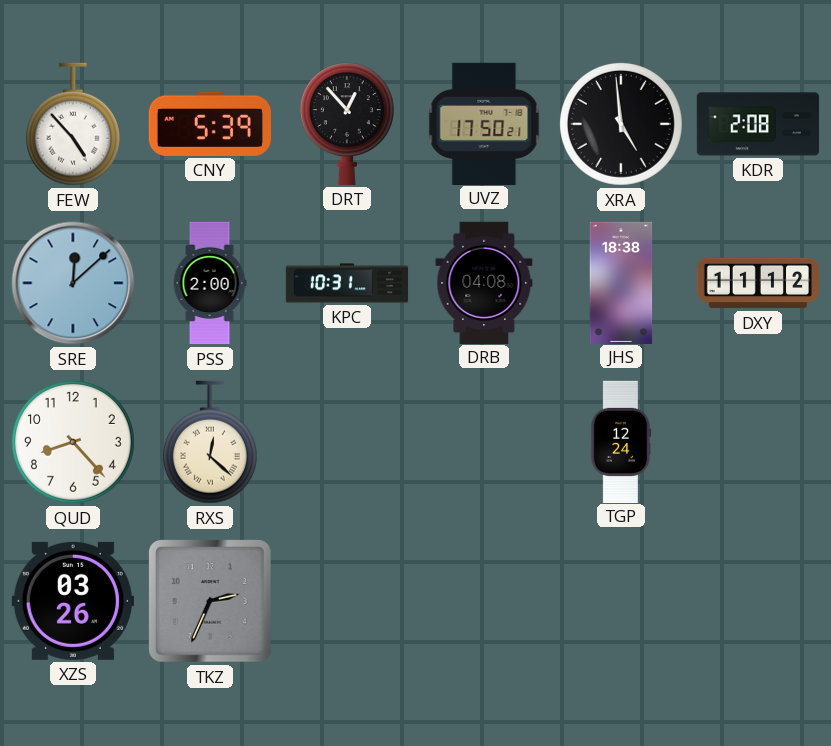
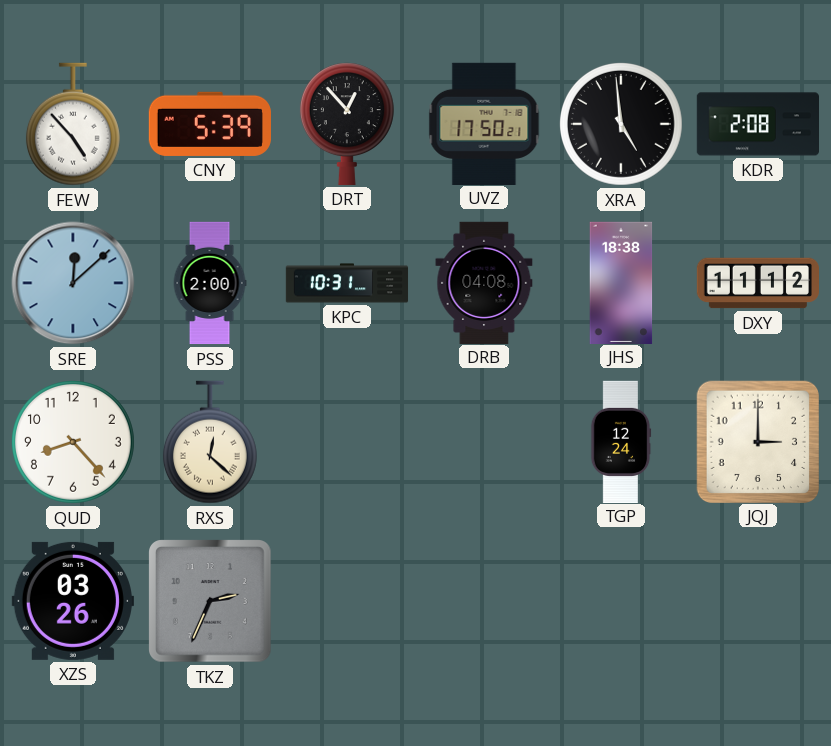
JQJ: none -> 3:00 (757, 441)
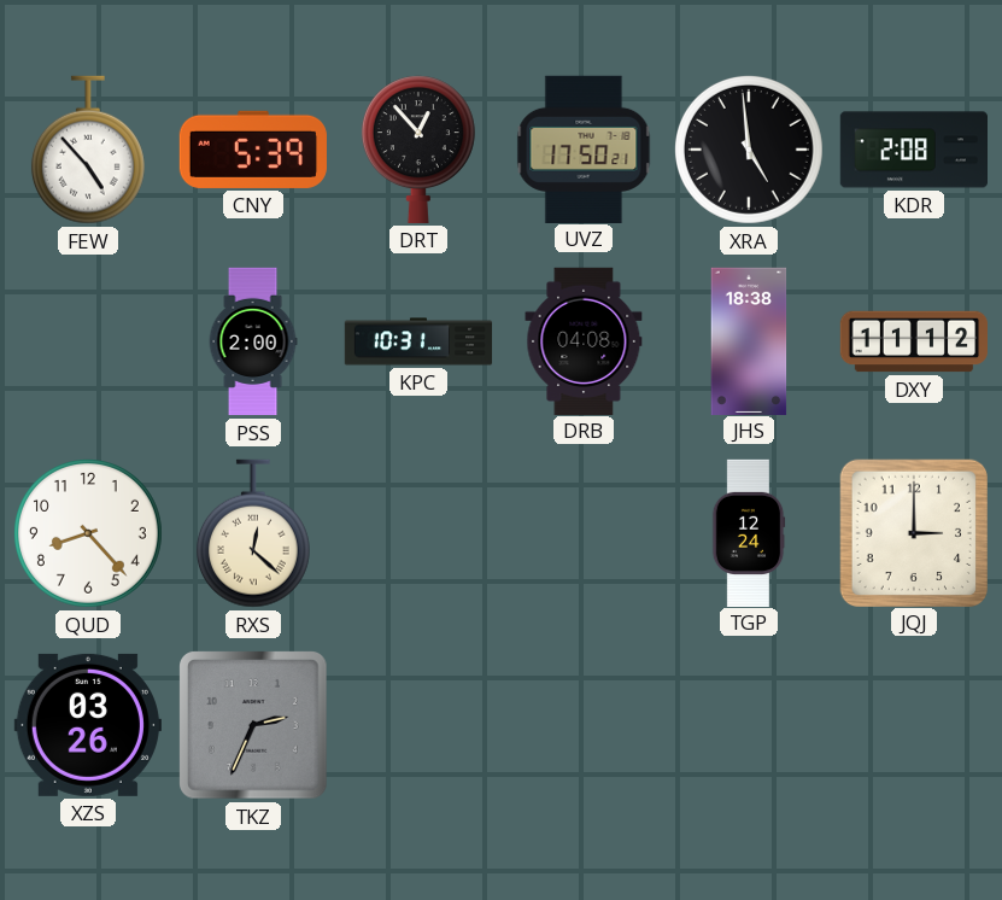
SRE: 12:08 -> none (73, 283)
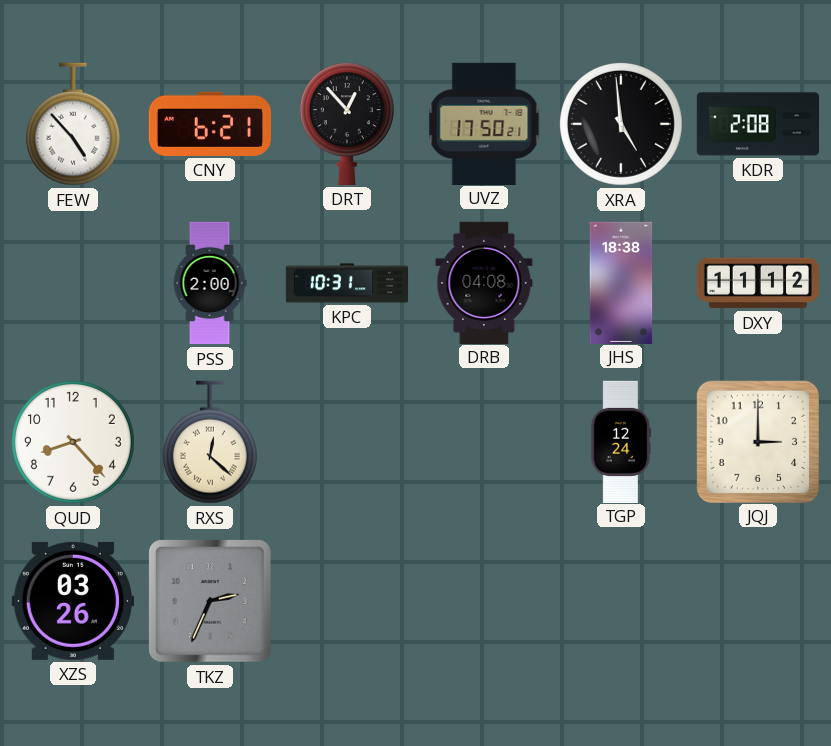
CNY: 5:39 -> 6:21 (210, 124)
